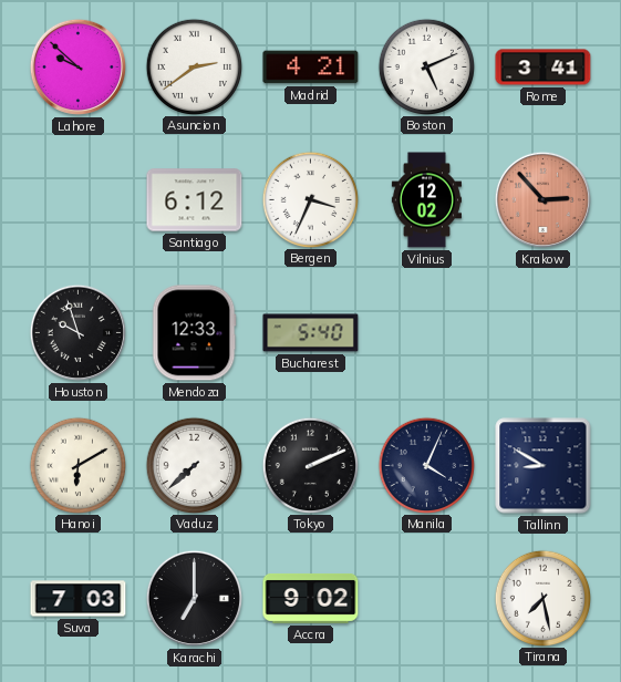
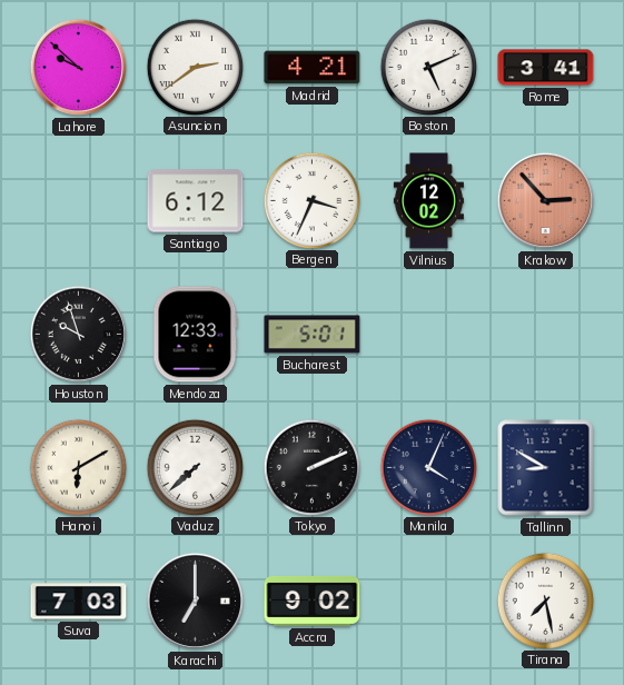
Bucharest: 5:40 -> 5:01 (313, 335)
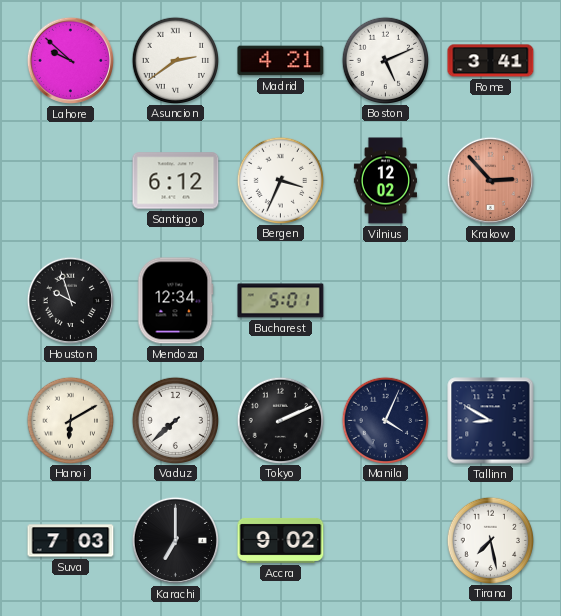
Mendoza: 12:33 -> 12:34 (176, 301)
